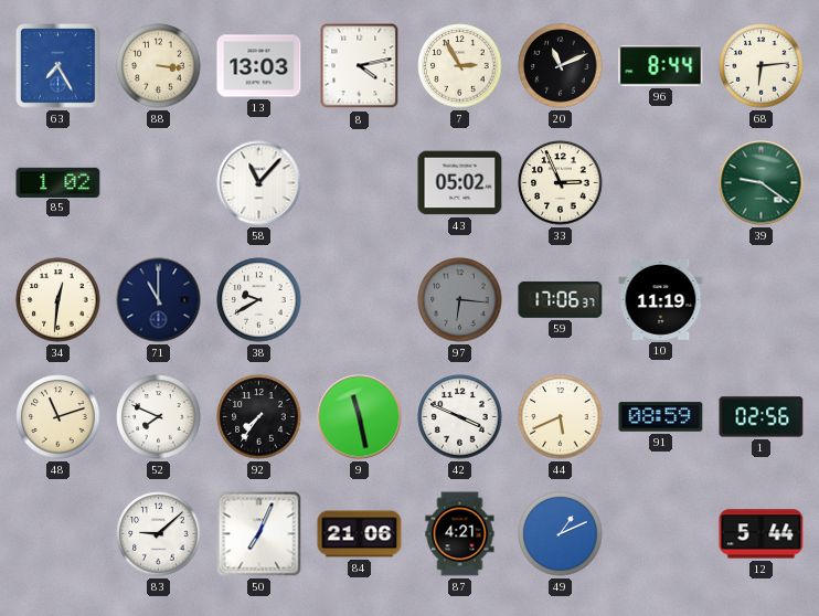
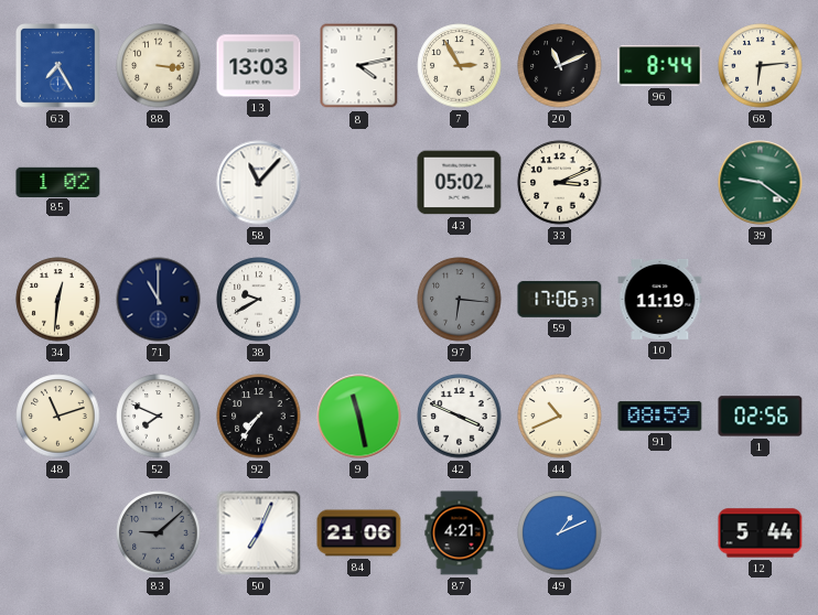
33: 2:56 -> 3:11 (560, 183)
44: 5:41 -> 10:41 (560, 417)
83 dial: white -> grey (159, 533)
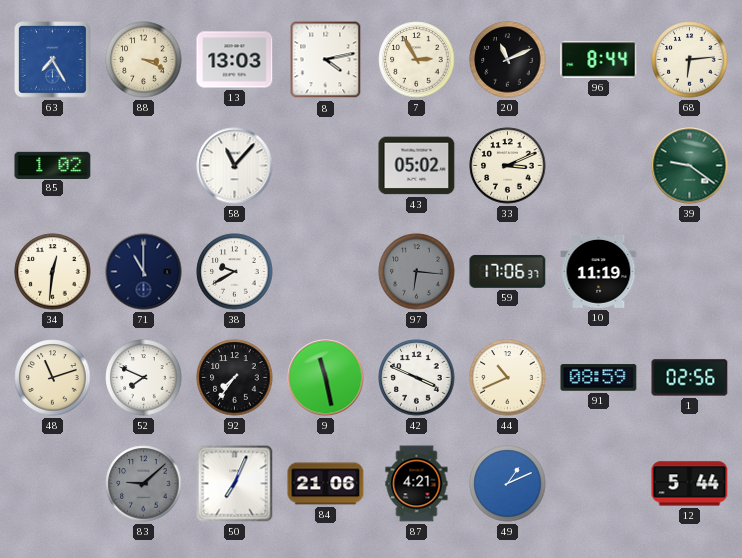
88: 3:16 -> 3:19 (144, 60)
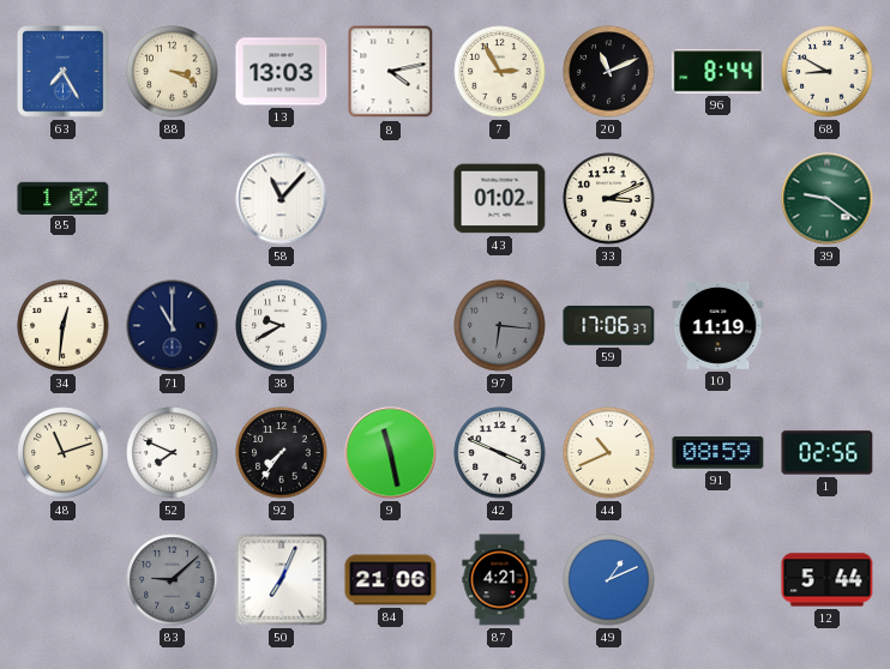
68: 6:14 -> 8:50 (828, 72)
43: 05:02 -> 01:02 (500, 199)
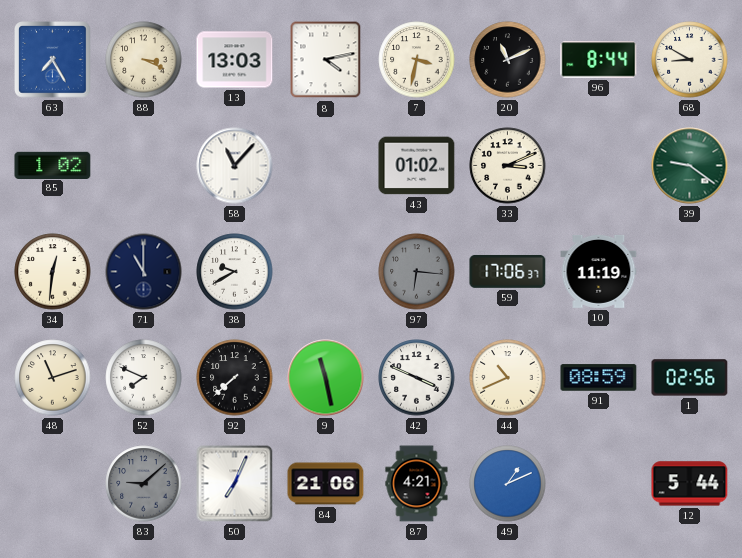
7: 2:55 -> 3:32 (417, 60)
92: 7:36 -> 7:38 (235, 378)
